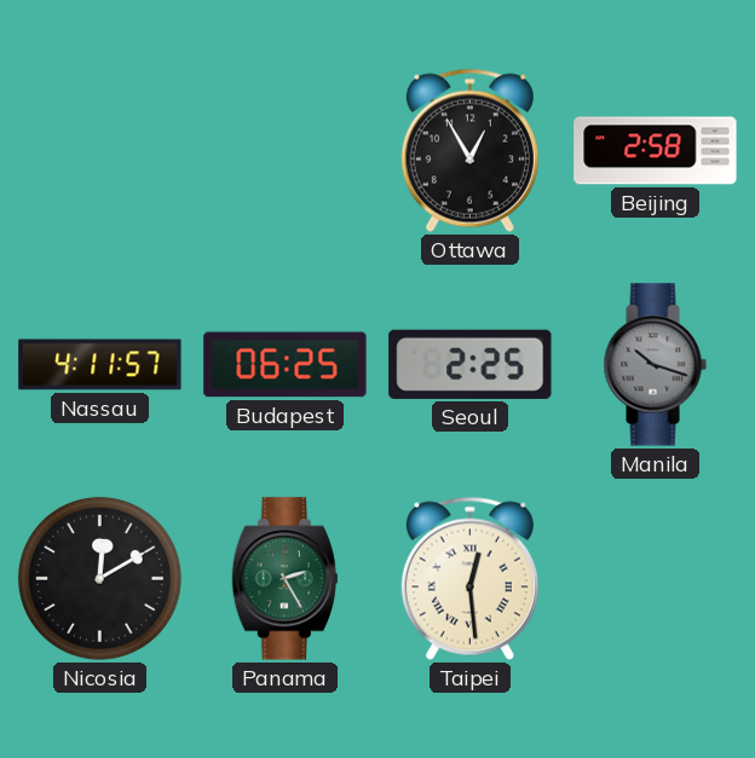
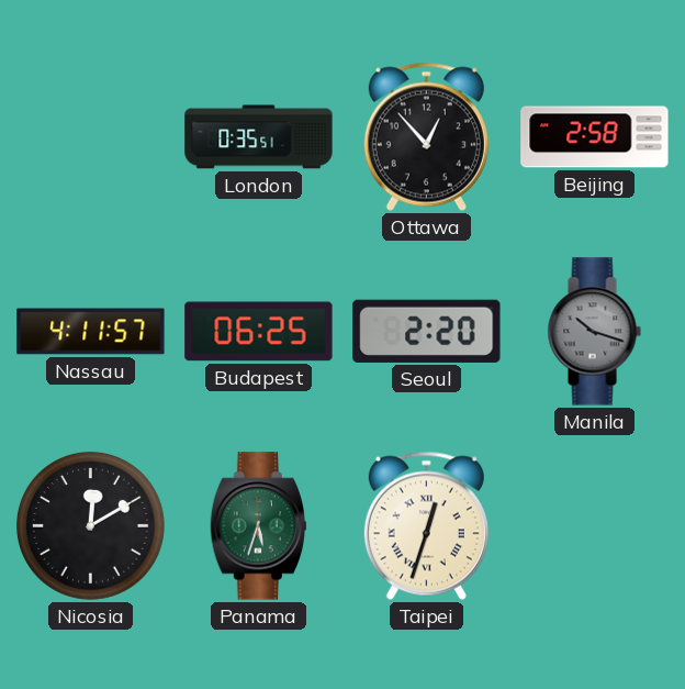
London: none -> 0:35 (259, 137)
Ottawa: 12:55 -> 12:53 (426, 136)
Seoul: 2:25 -> 2:20 (427, 331)
Panama: 2:25 -> 5:33 (258, 526)
Taipei: 12:29 -> 12:33 (426, 525)
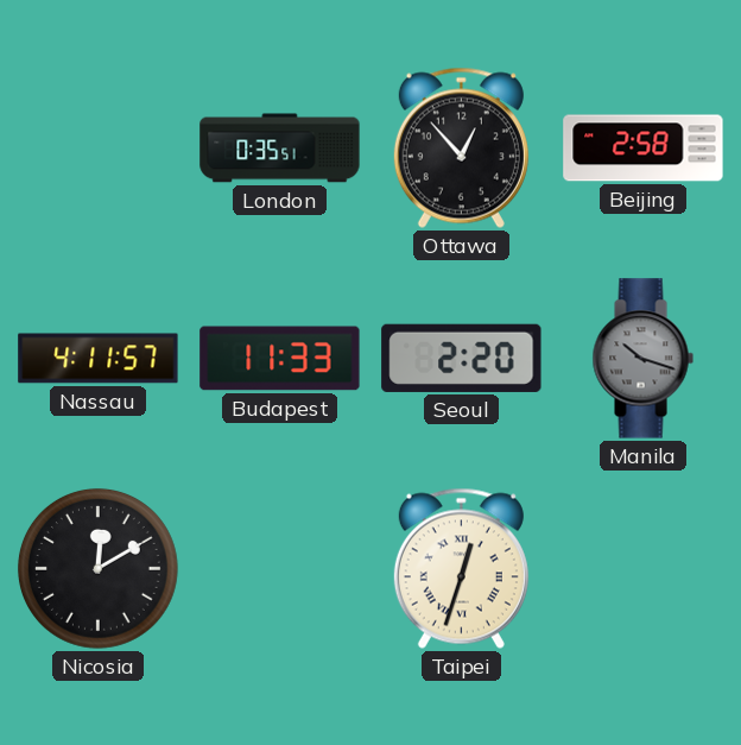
Budapest: 06:25 -> 11:33 (280, 359)
Panama: 5:33 -> none (258, 526)
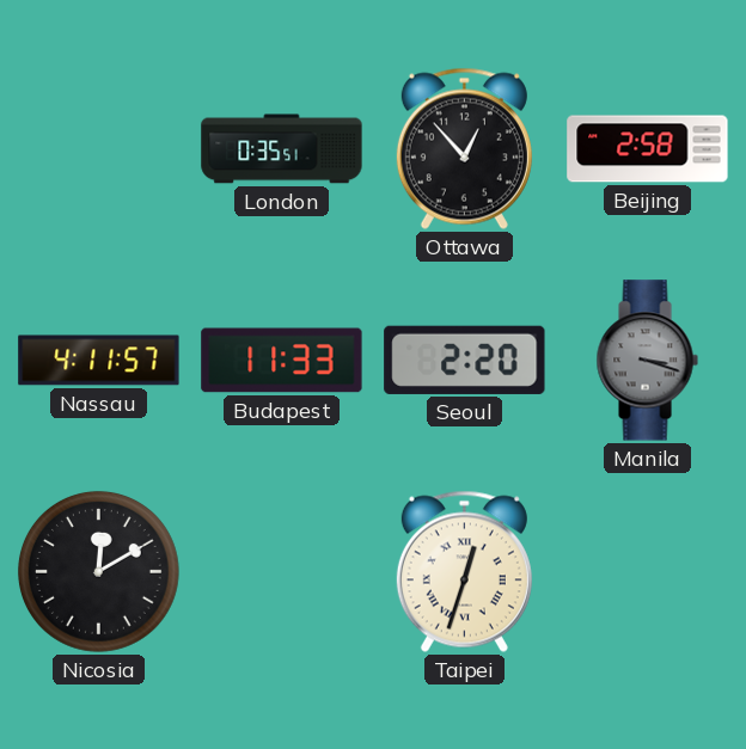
Manila: 10:18 -> 3:18 (647, 361)
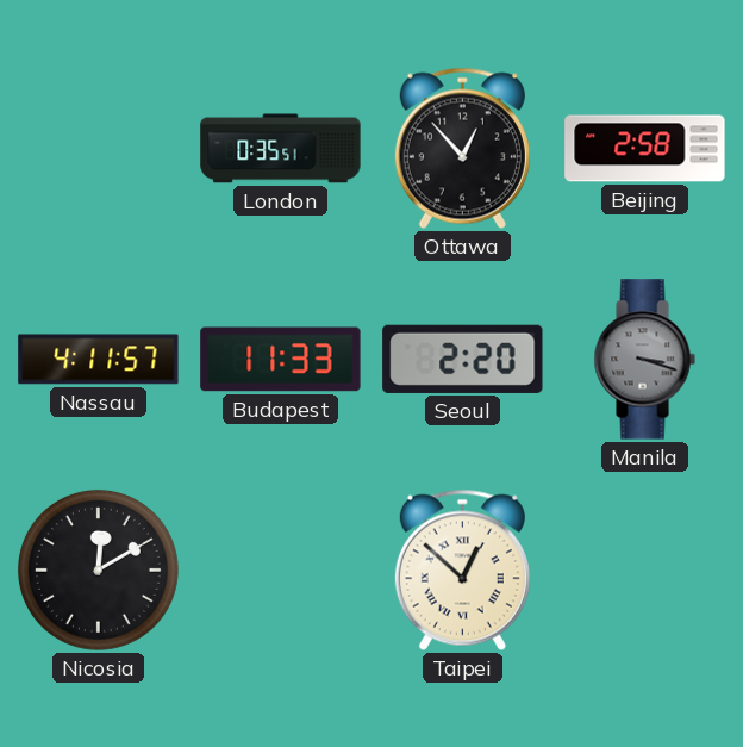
Taipei: 12:33 -> 12:52 (462, 569)
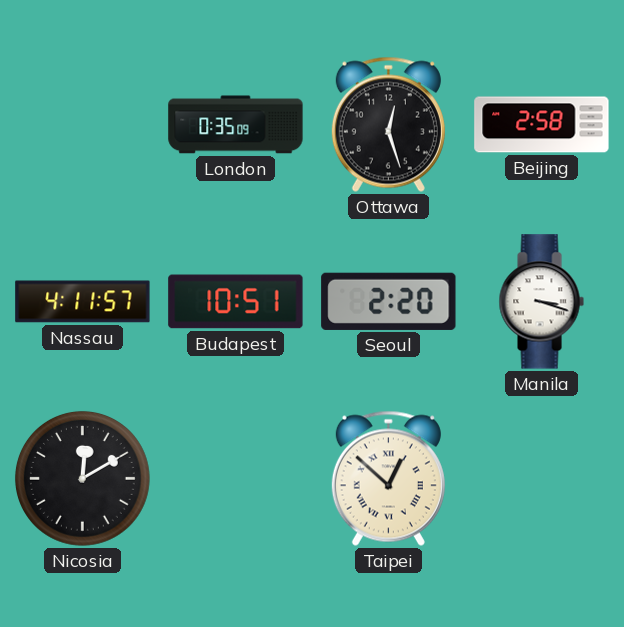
London: 0:35:51 -> 0:35:09 (236, 125)
Ottawa: 12:53 -> 12:27 (388, 124)
Budapest: 11:33 -> 10:51 (236, 302)
Manila dial: grey -> white (541, 302)
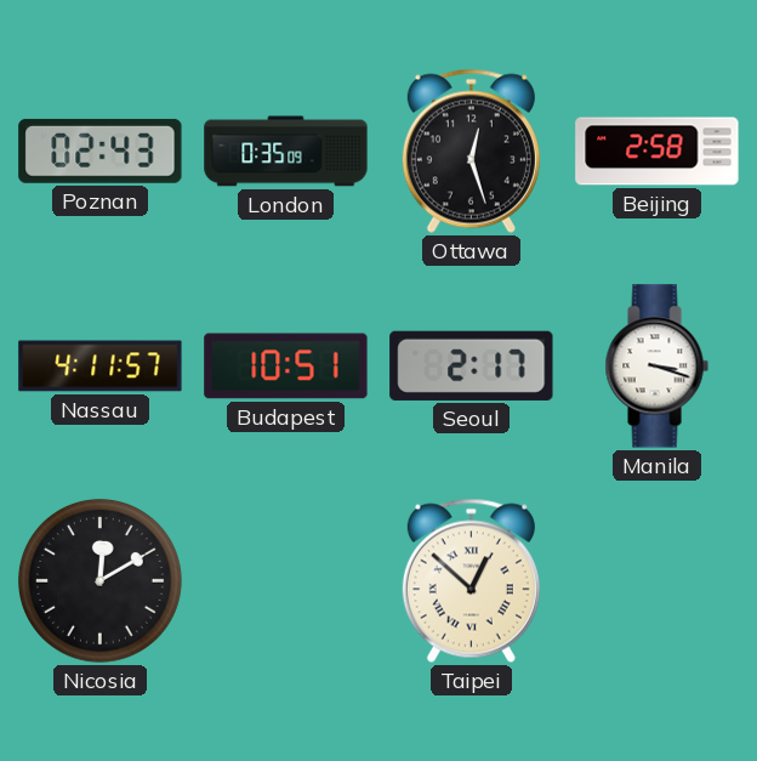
Poznan: none -> 02:43 (101, 151)
Seoul: 2:20 -> 2:17 (472, 365)
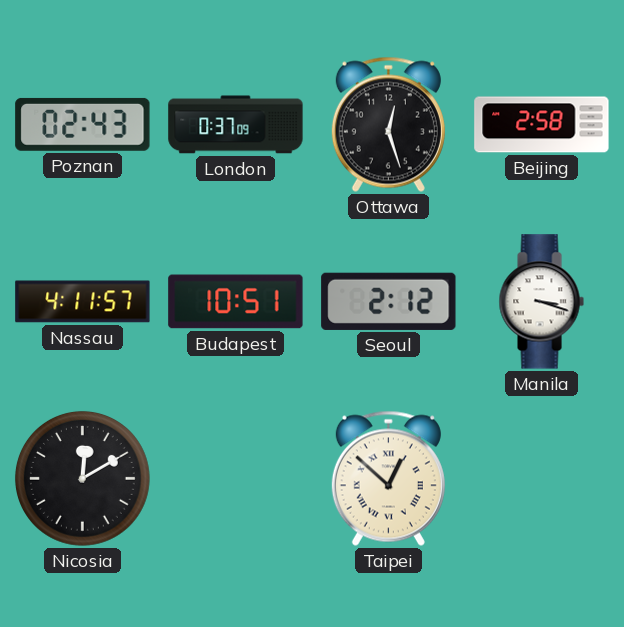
London: 0:35 -> 0:37 (236, 125)
Seoul: 2:17 -> 2:12 (389, 301)
